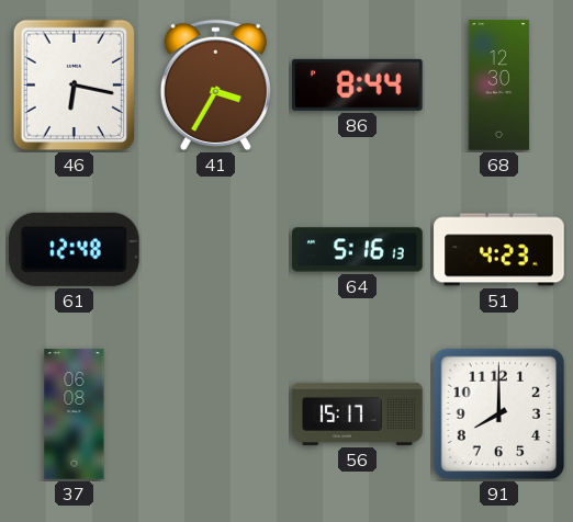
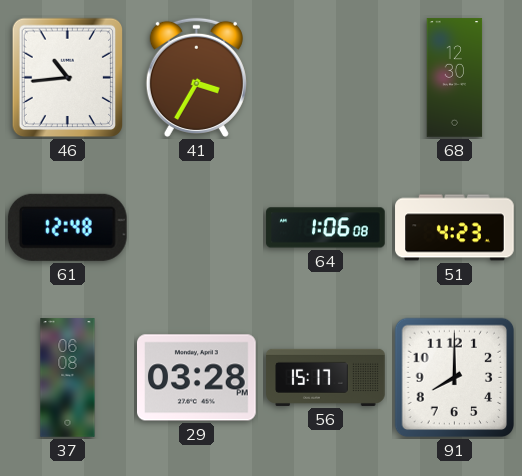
46: 6:17 -> 10:44 (67, 78)
86: 8:44 -> none (358, 84)
64: 5:16 -> 1:06 (326, 228)
29: none -> 03:28 (197, 378)
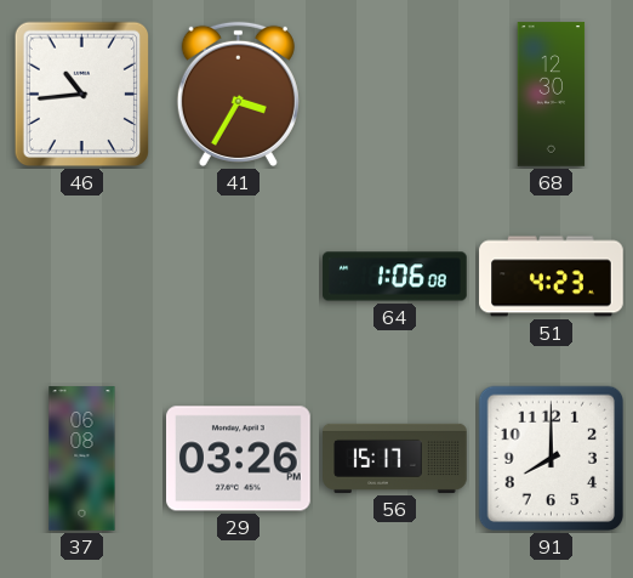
61: 12:48 -> none (67, 227)
29: 03:28 -> 03:26 (239, 459)
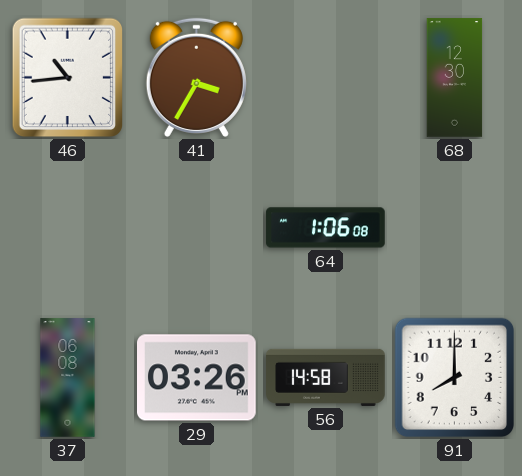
51: 4:23 -> none (552, 277)
56: 15:17 -> 14:58 (326, 377)
